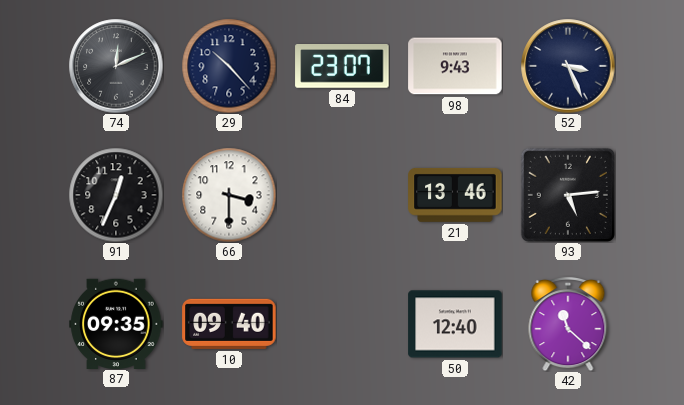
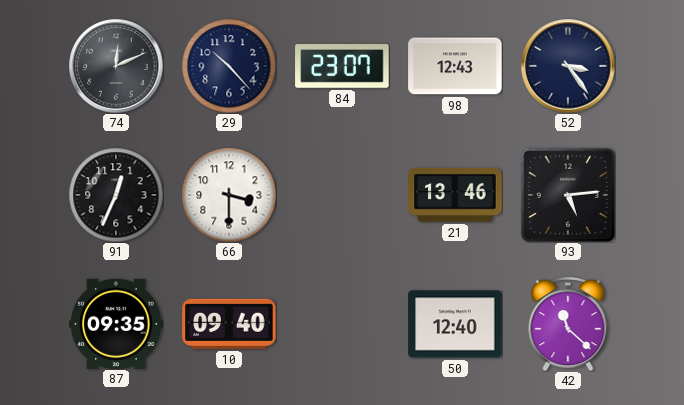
98: 9:43 -> 12:43 (455, 66)
52: 3:26 -> 3:24 (568, 66)
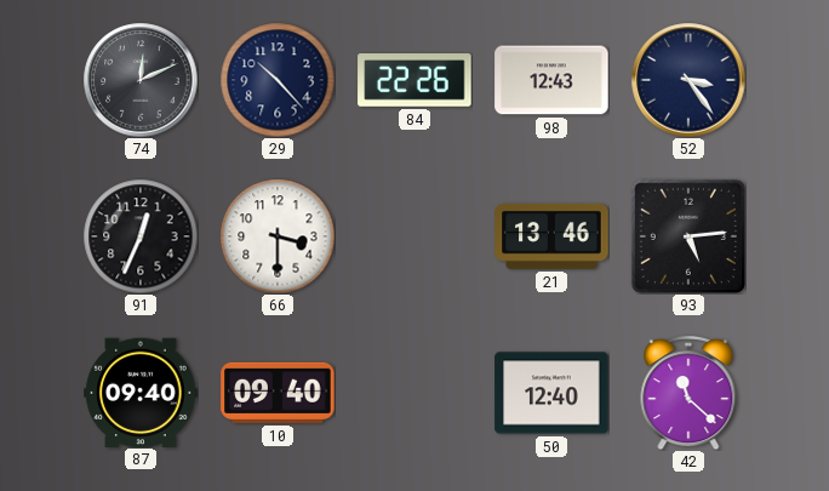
84: 23:07 -> 22:26 (414, 81)
87: 09:35 -> 09:40 (141, 392)
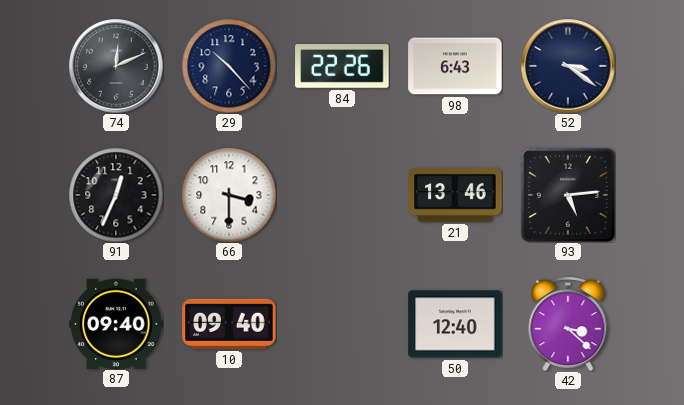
98: 12:43 -> 6:43 (455, 66)
52: 3:24 -> 3:21 (568, 66)
42: 11:22 -> 3:22 (568, 324)
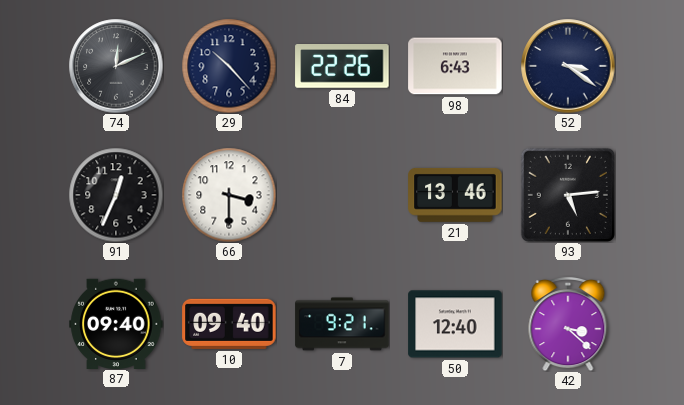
7: none -> 9:21 (342, 324)
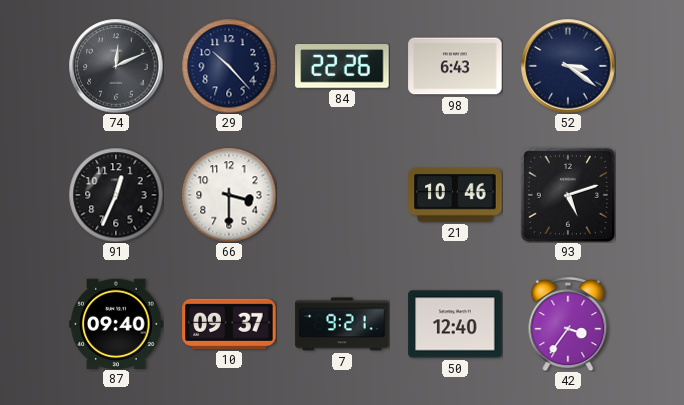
21: 13:46 -> 10:46 (455, 195)
93: 5:14 -> 5:12 (568, 195)
10: 09:40 -> 09:37 (229, 324)
42: 3:22 -> 3:36 (568, 324)
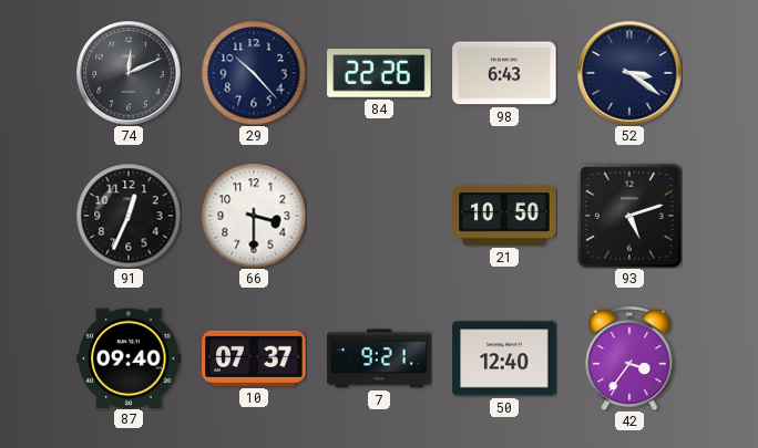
21: 10:46 -> 10:50 (504, 216)
10: 09:37 -> 07:37 (254, 358)
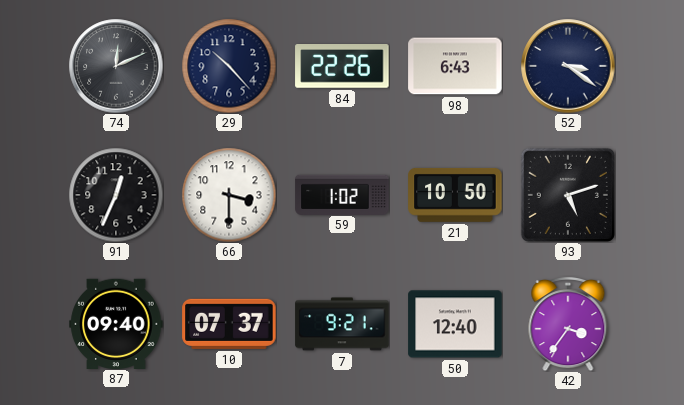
59: none -> 1:02 (342, 194)
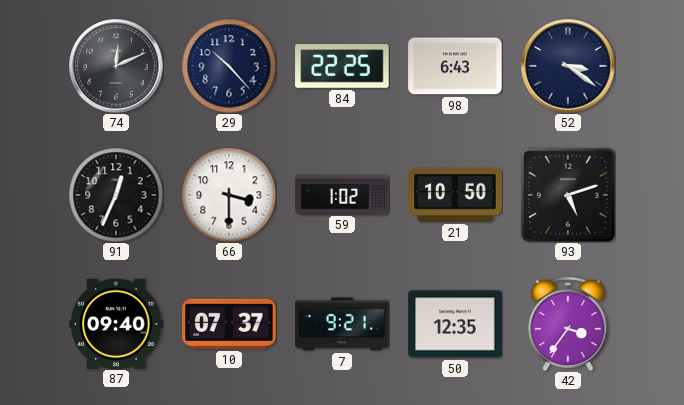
84: 22:26 -> 22:25 (342, 67)
50: 12:40 -> 12:35 (455, 324)
